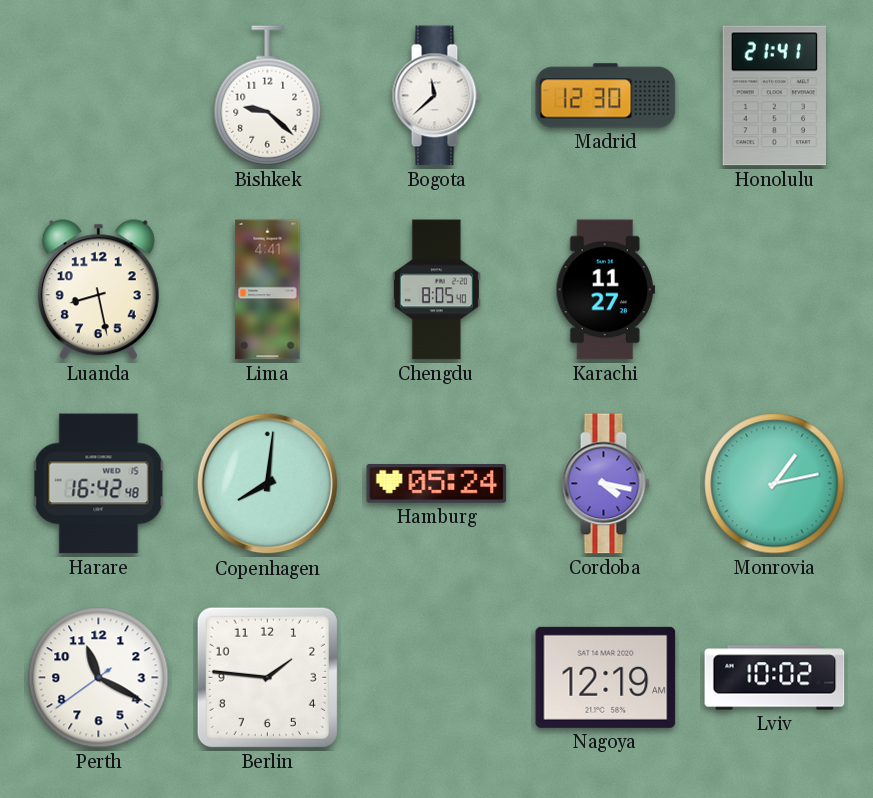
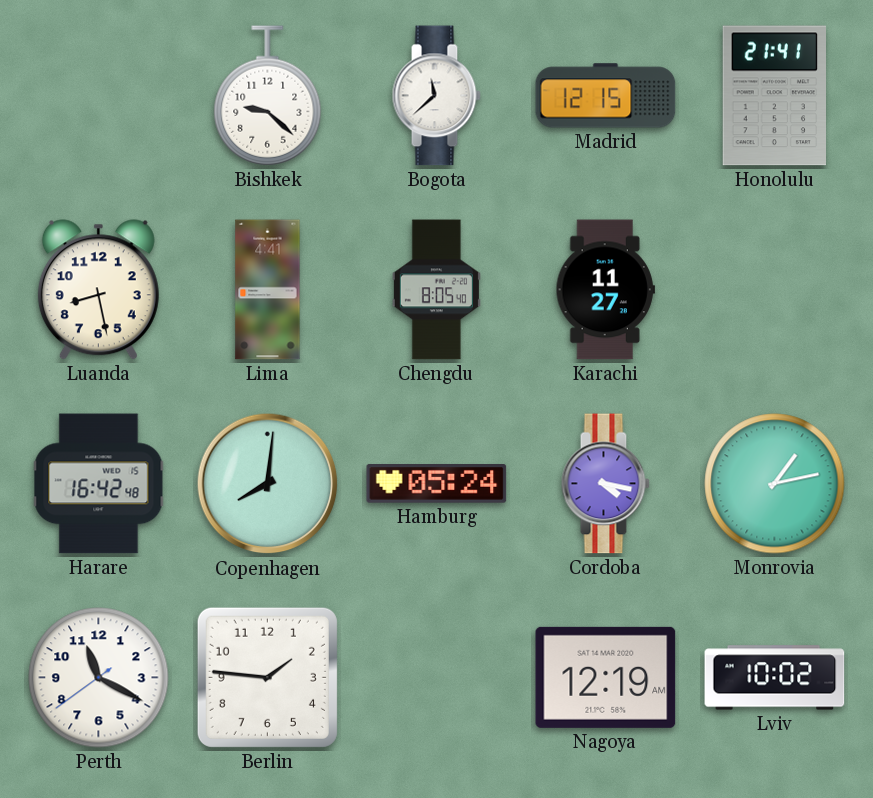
Madrid: 12:30 -> 12:15 (606, 96)
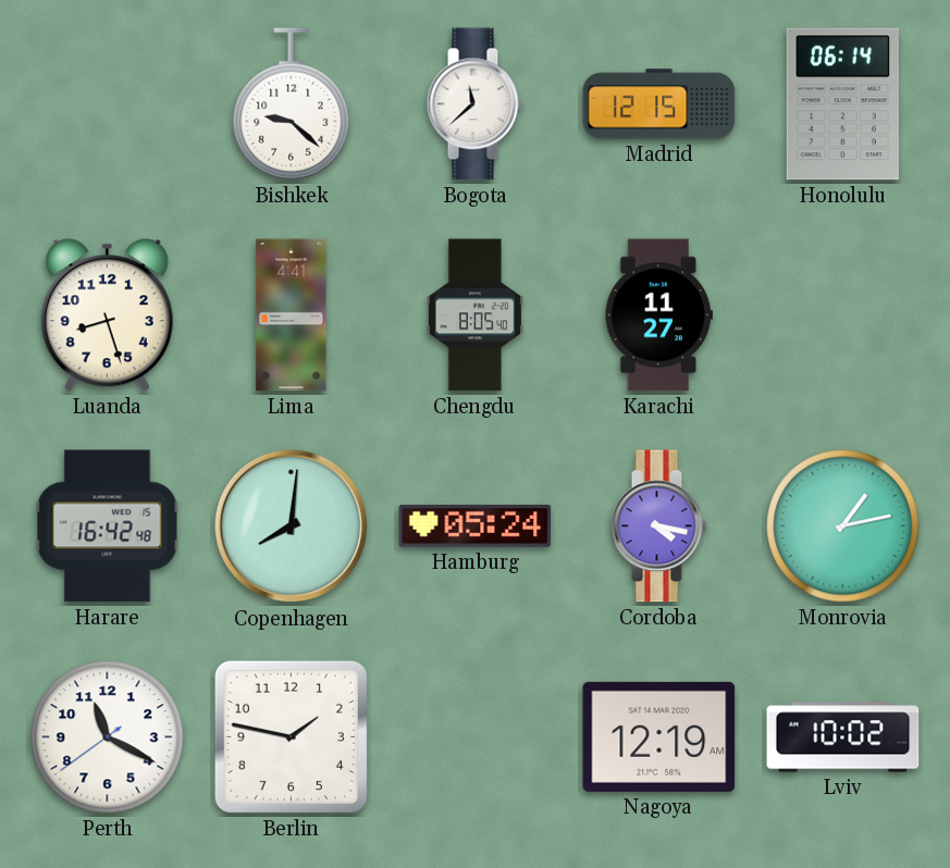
Honolulu: 21:41 -> 06:14 (842, 104)
Luanda: 8:28 -> 8:27 (107, 315)
Berlin: 1:46 -> 1:47 (291, 736)
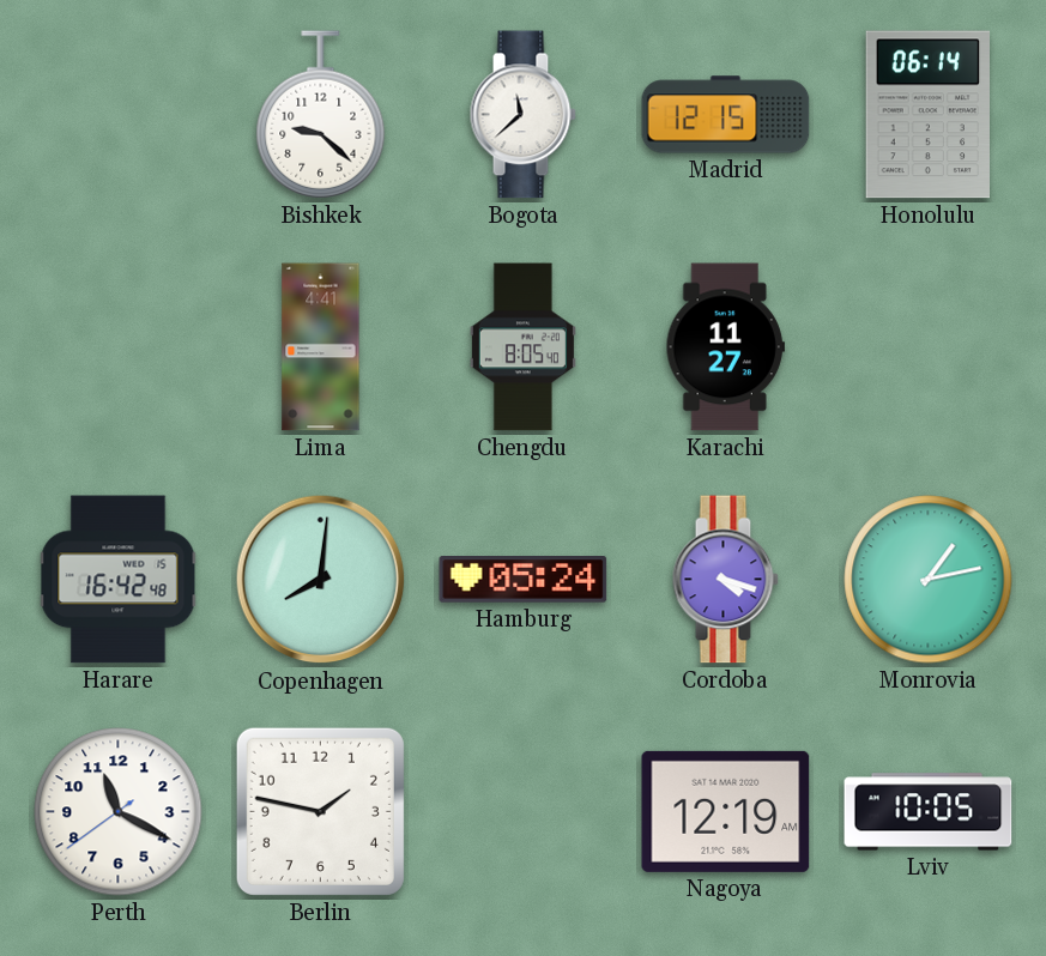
Luanda: 8:27 -> none (107, 315)
Cordoba: 4:17 -> 4:18 (725, 580)
Lviv: 10:02 -> 10:05 (929, 812)
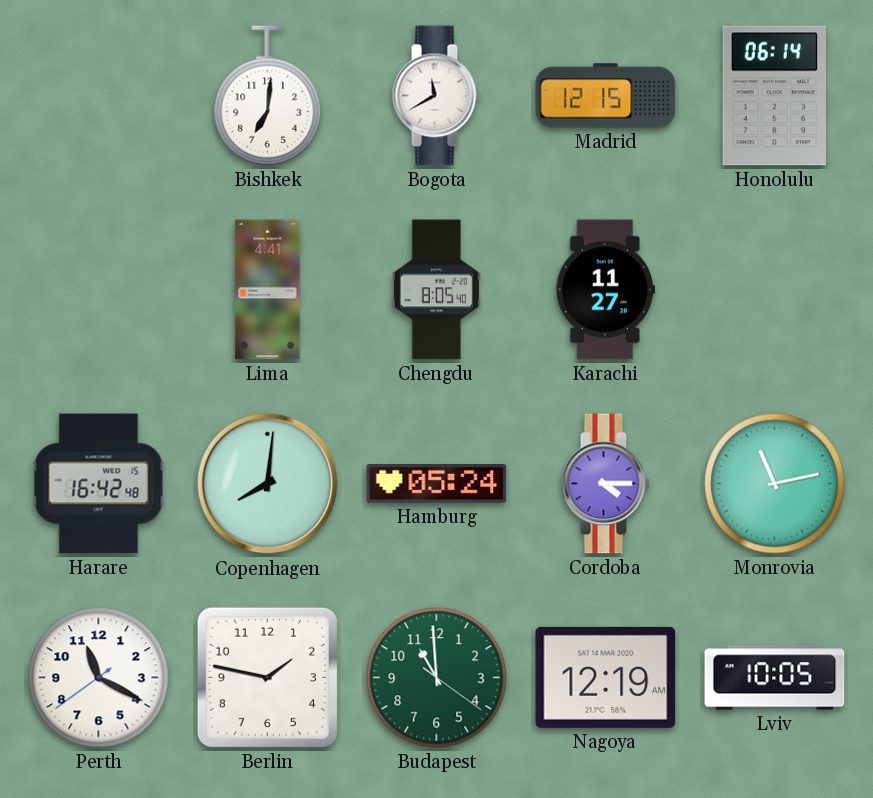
Bishkek: 9:22 -> 7:01 (268, 96)
Bogota: 11:38 -> 11:40 (436, 96)
Cordoba: 4:18 -> 4:15 (605, 484)
Monrovia: 1:13 -> 11:13 (775, 484)
Budapest: none -> 10:59 (437, 678)
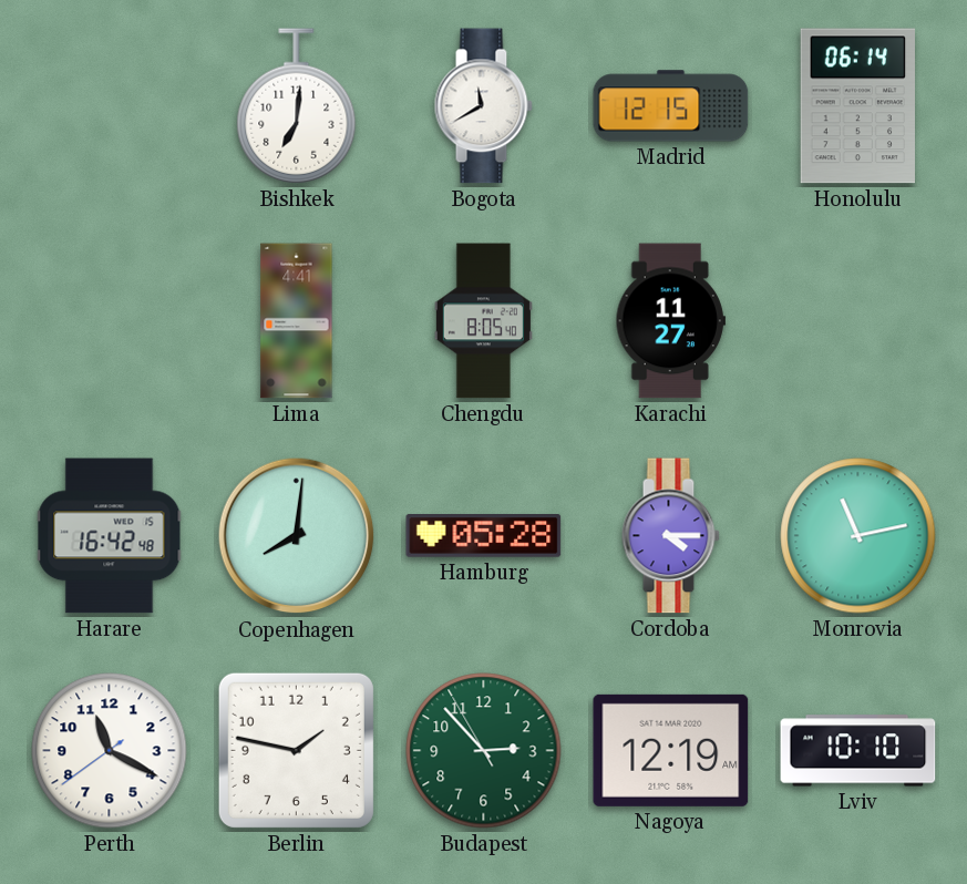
Hamburg: 05:24 -> 05:28 (484, 536)
Budapest: 10:59 -> 2:52 (484, 751)
Lviv: 10:05 -> 10:10 (858, 751)
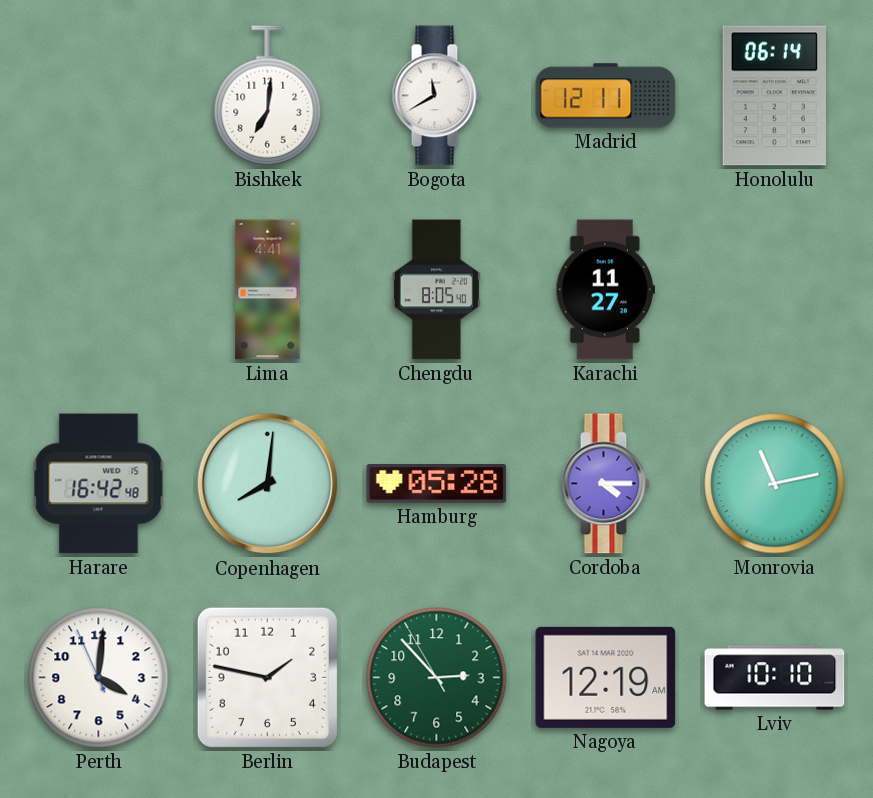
Madrid: 12:15 -> 12:11 (606, 96)
Perth: 11:19 -> 4:00 (99, 678)
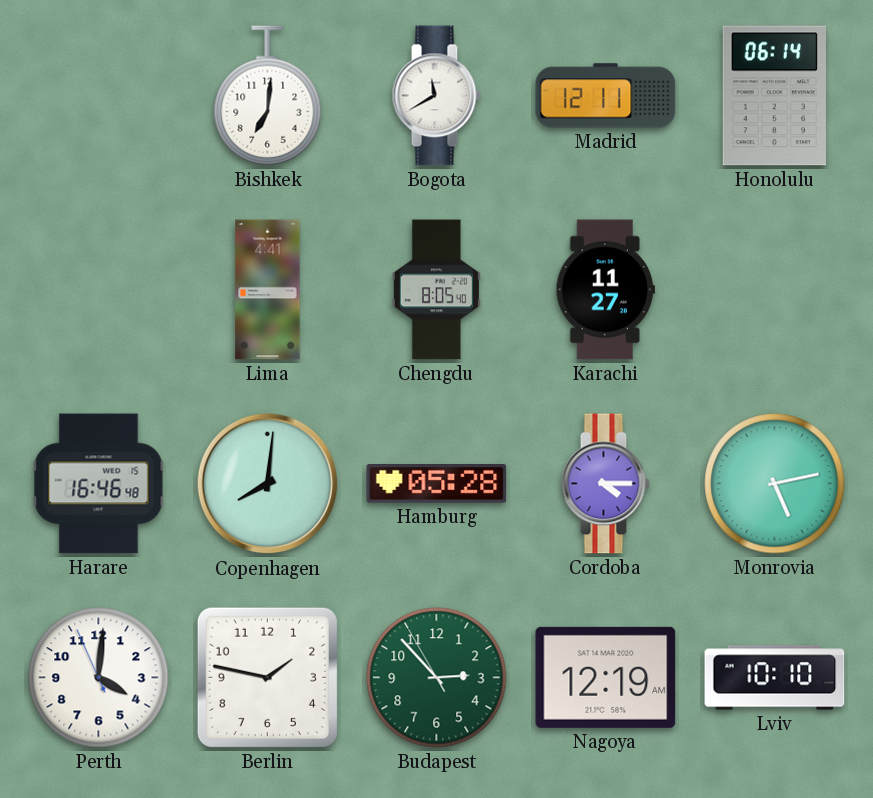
Harare: 16:42 -> 16:46 (99, 484)
Monrovia: 11:13 -> 5:13 (775, 484)
